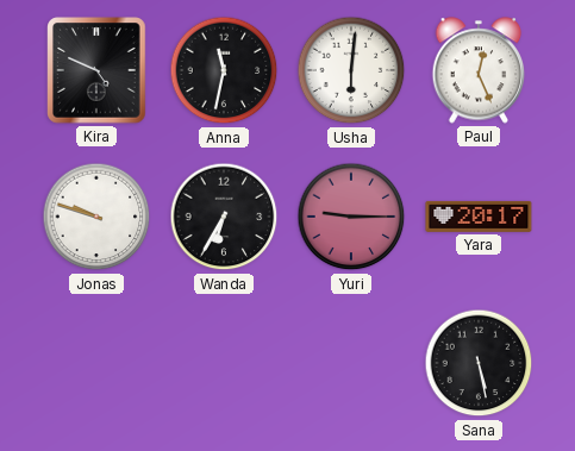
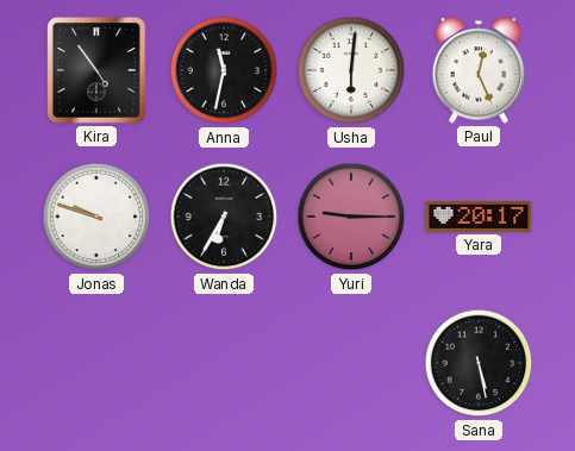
Kira: 4:49 -> 4:54 (96, 70)
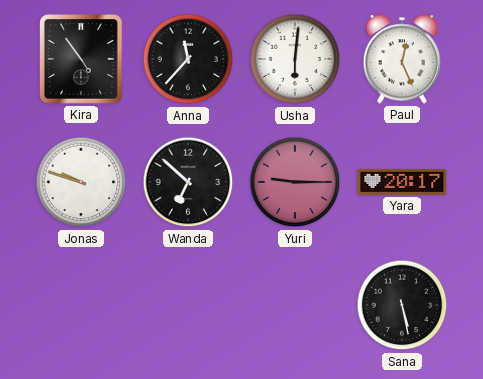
Anna: 11:32 -> 11:37 (188, 59)
Wanda: 6:35 -> 6:52 (188, 182)
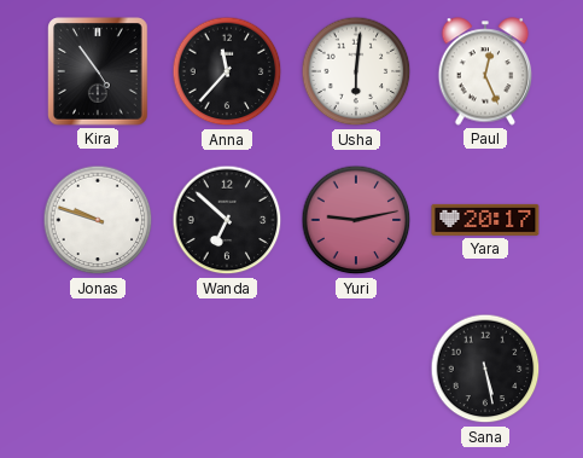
Yuri: 9:15 -> 9:13 (356, 220)
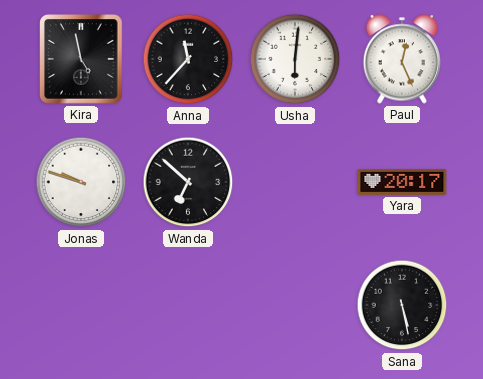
Kira: 4:54 -> 4:58 (81, 59)
Yuri: 9:13 -> none (356, 220)
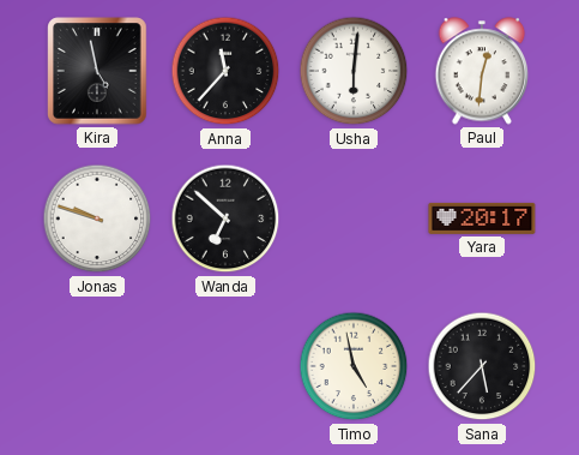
Paul: 12:26 -> 12:31 (482, 71)
Timo: none -> 4:58 (354, 366)
Sana: 5:28 -> 5:37 (482, 366)
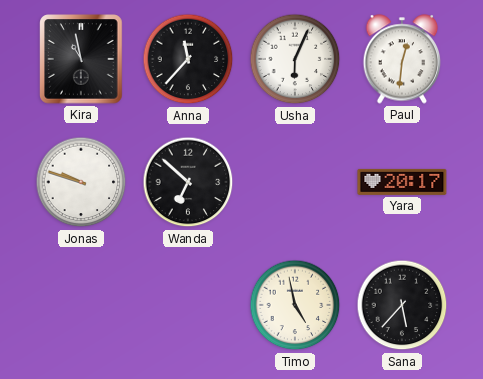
Kira: 4:58 -> 10:58 (81, 59)
Usha: 6:01 -> 6:04 (295, 59)
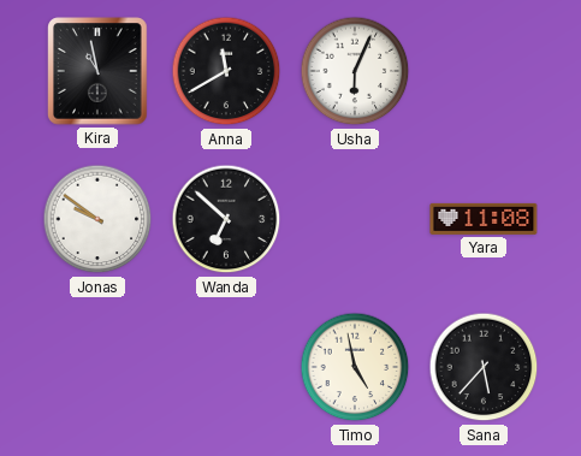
Anna: 11:37 -> 11:40 (226, 71)
Paul: 12:31 -> none (402, 59)
Jonas: 9:48 -> 9:51 (97, 219)
Yara: 20:17 -> 11:08 (484, 219)
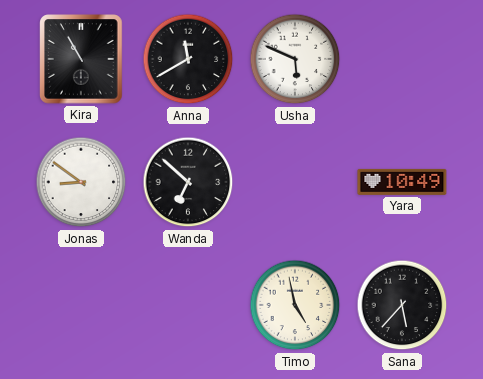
Kira: 10:58 -> 10:55 (81, 59)
Usha: 6:04 -> 5:49 (295, 59)
Jonas: 9:51 -> 8:51 (81, 182)
Yara: 11:08 -> 10:49 (402, 182)
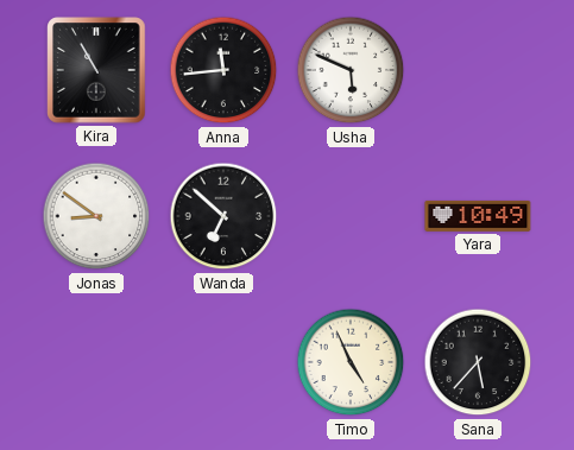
Anna: 11:40 -> 11:44 (223, 70)
Timo: 4:58 -> 4:56 (351, 362)
